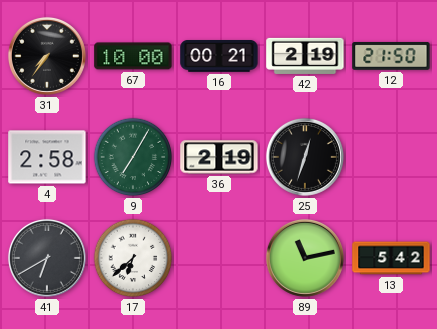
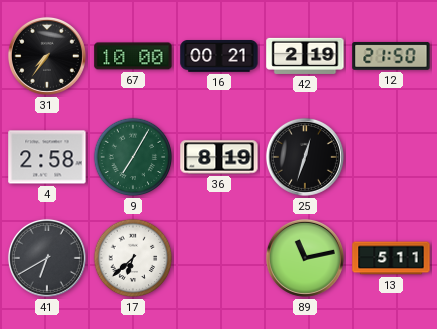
36: 2:19 -> 8:19 (219, 157)
13: 5:42 -> 5:11 (391, 258)
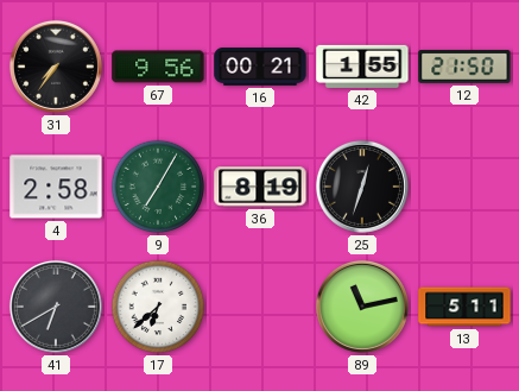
67: 10:00 -> 9:56 (158, 67)
42: 2:19 -> 1:55 (362, 67)
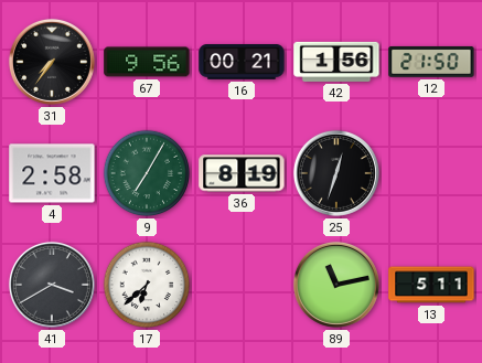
42: 1:55 -> 1:56 (336, 62)
41: 6:40 -> 3:40 (52, 285)
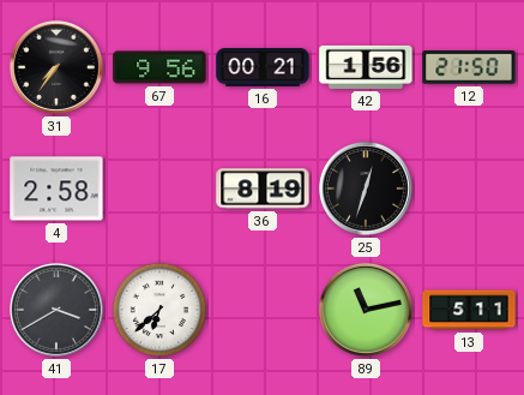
9: 7:05 -> none (147, 173)
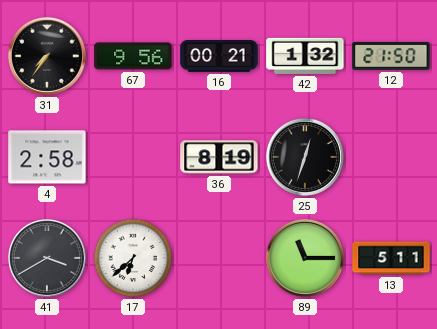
42: 1:56 -> 1:32 (305, 56)
89: 11:13 -> 11:15 (305, 258)
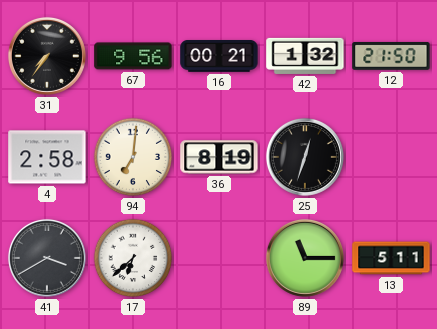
94: none -> 7:01 (133, 157)
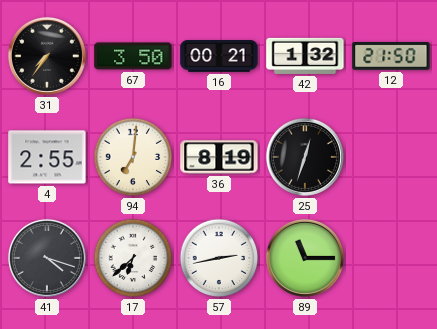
67: 9:56 -> 3:50 (133, 56)
4: 2:58 -> 2:55 (47, 157)
41: 3:40 -> 4:18 (47, 258)
57: none -> 2:43 (219, 258)
13: 5:11 -> none (391, 258)
